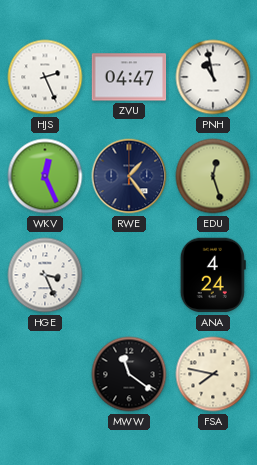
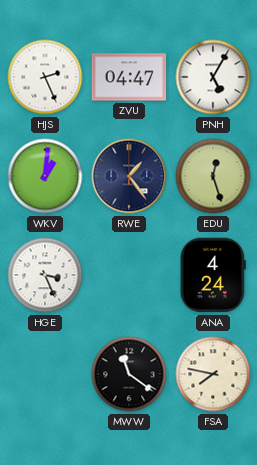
PNH: 10:58 -> 5:05 (213, 77)
WKV: 12:26 -> 1:01 (45, 176)
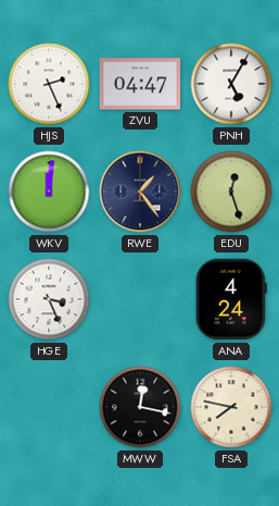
WKV: 1:01 -> 12:01 (49, 192)
MWW: 11:21 -> 12:17 (140, 407)
